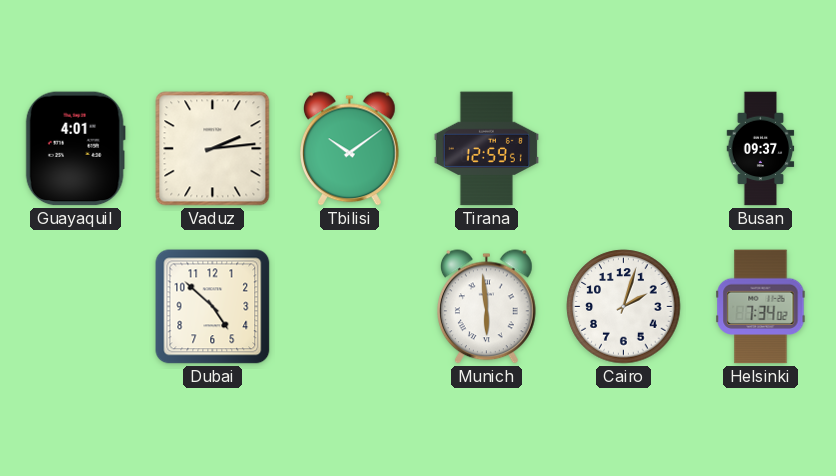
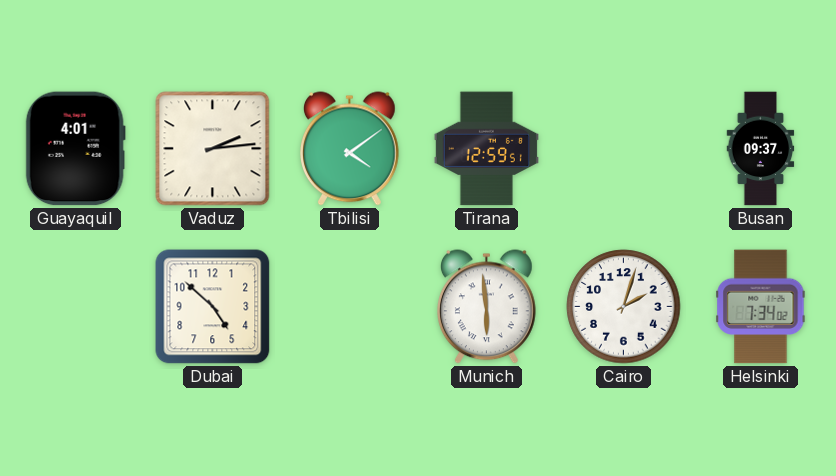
Tbilisi: 10:09 -> 4:09 (350, 149)
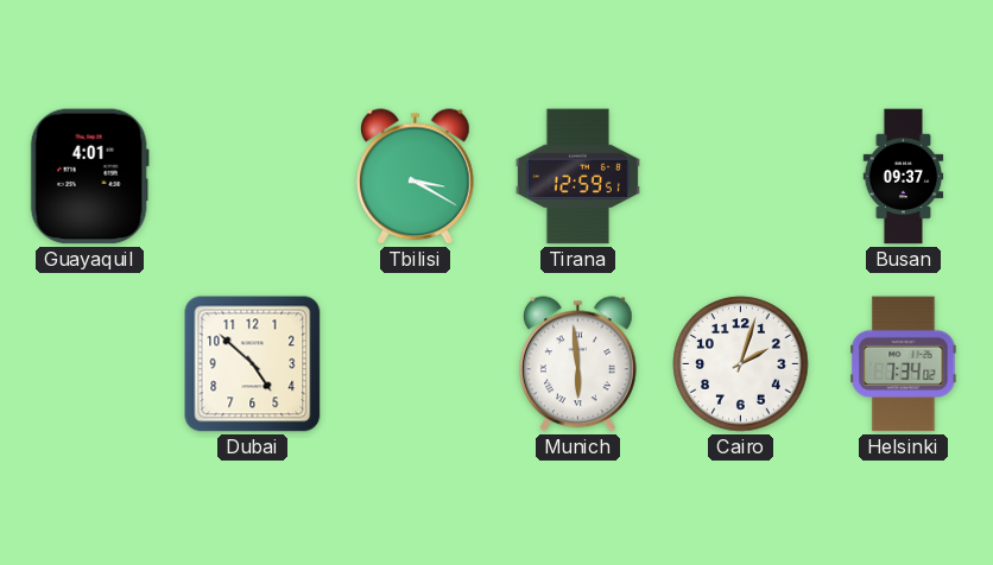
Vaduz: 2:14 -> none (213, 149)
Tbilisi: 4:09 -> 3:20 (416, 177)
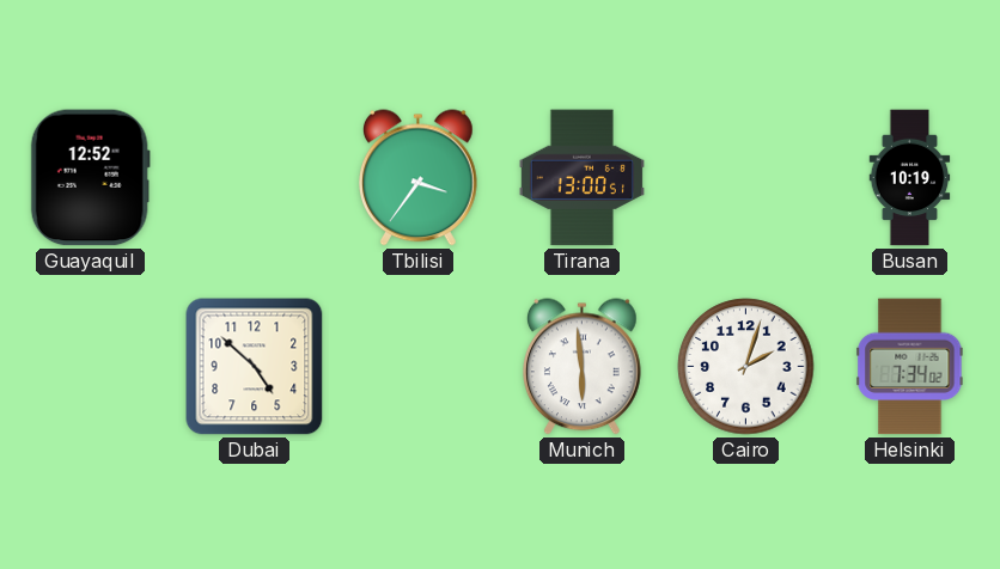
Guayaquil: 4:01 -> 12:52 (90, 178)
Tbilisi: 3:20 -> 3:36 (419, 178)
Tirana: 12:59 -> 13:00 (581, 178)
Busan: 09:37 -> 10:19 (910, 178)
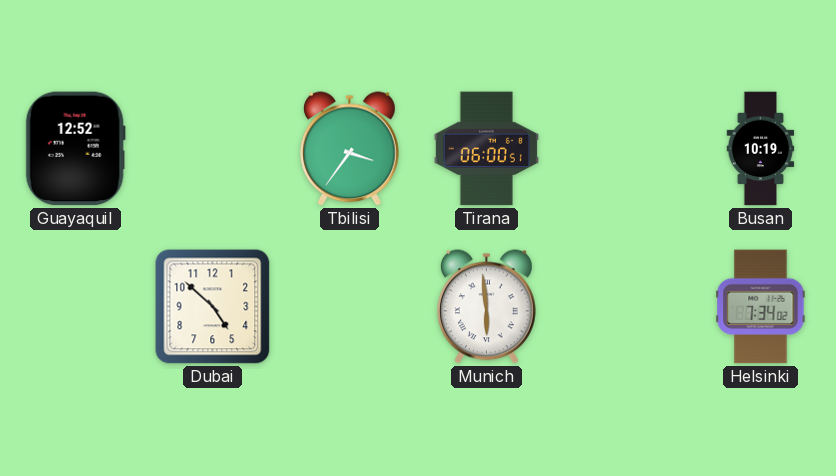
Tirana: 13:00 -> 06:00 (486, 149)
Cairo: 2:03 -> none (746, 367)
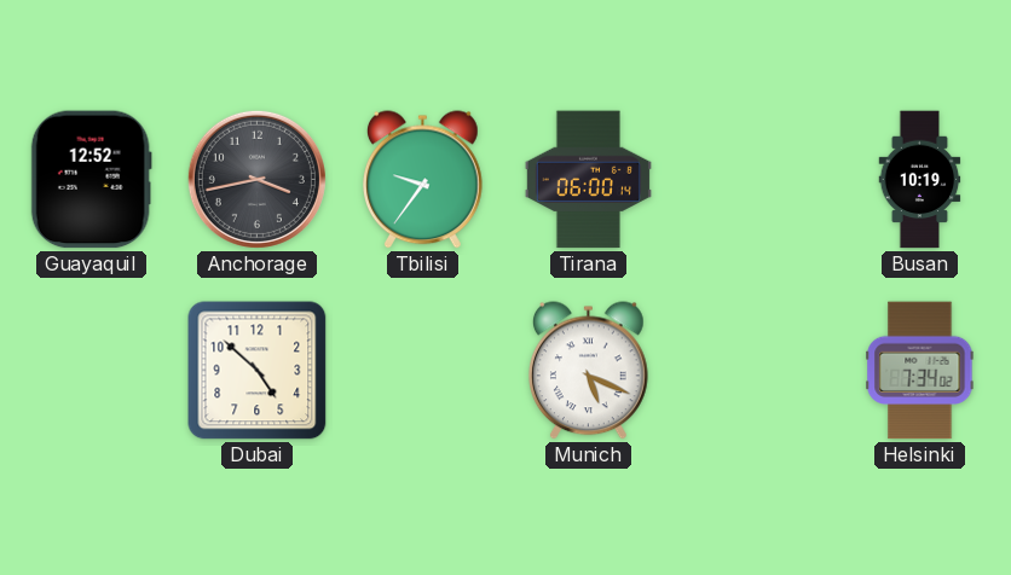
Anchorage: none -> 3:43 (256, 179)
Tbilisi: 3:36 -> 9:36 (423, 180)
Tirana: 06:00:51 -> 06:00:14 (588, 180)
Munich: 5:59 -> 5:19 (589, 371)
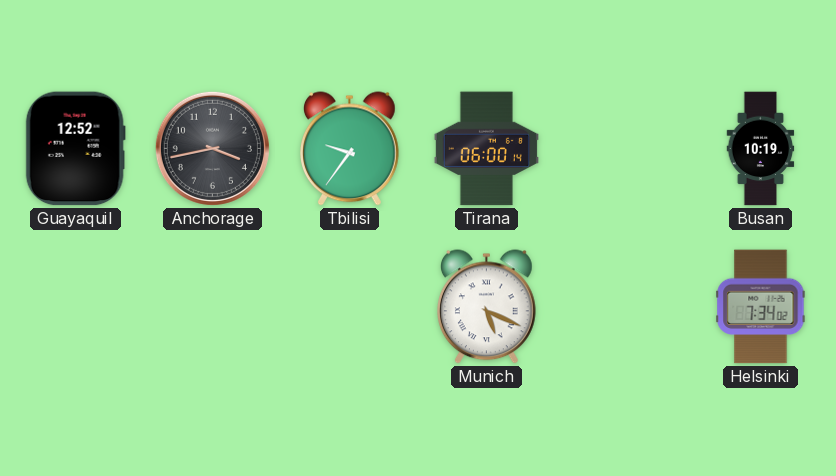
Dubai: 4:52 -> none (258, 371)
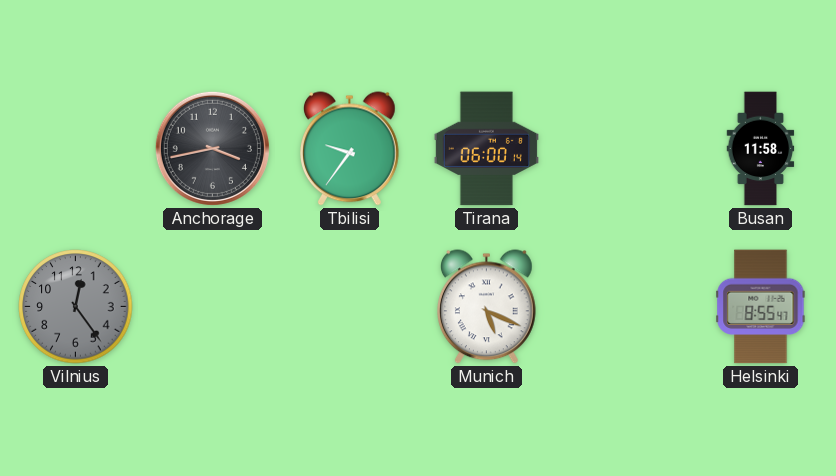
Guayaquil: 12:52 -> none (75, 149)
Busan: 10:19 -> 11:58 (761, 149)
Vilnius: none -> 12:24 (76, 307)
Helsinki: 7:34 -> 8:55 (761, 307)
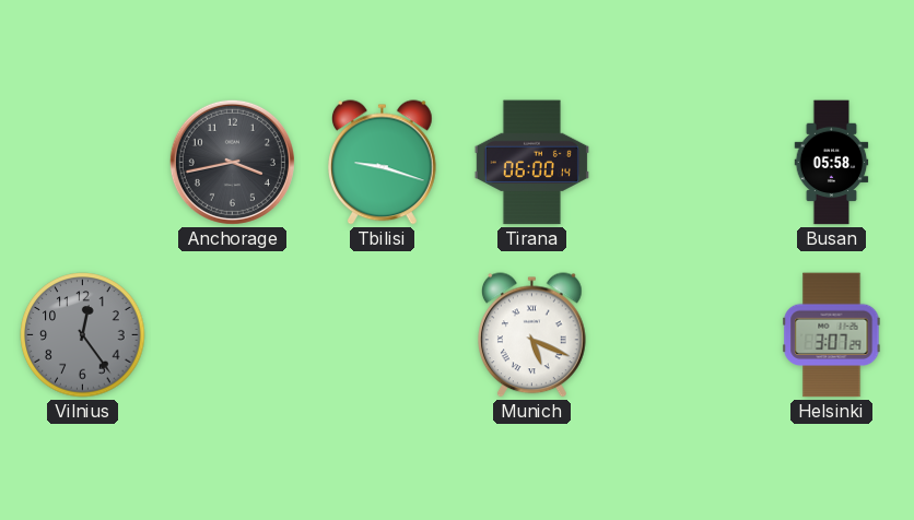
Tbilisi: 9:36 -> 9:18 (383, 163)
Busan: 11:58 -> 05:58 (832, 163)
Helsinki: 8:55 -> 3:07 (832, 335)
